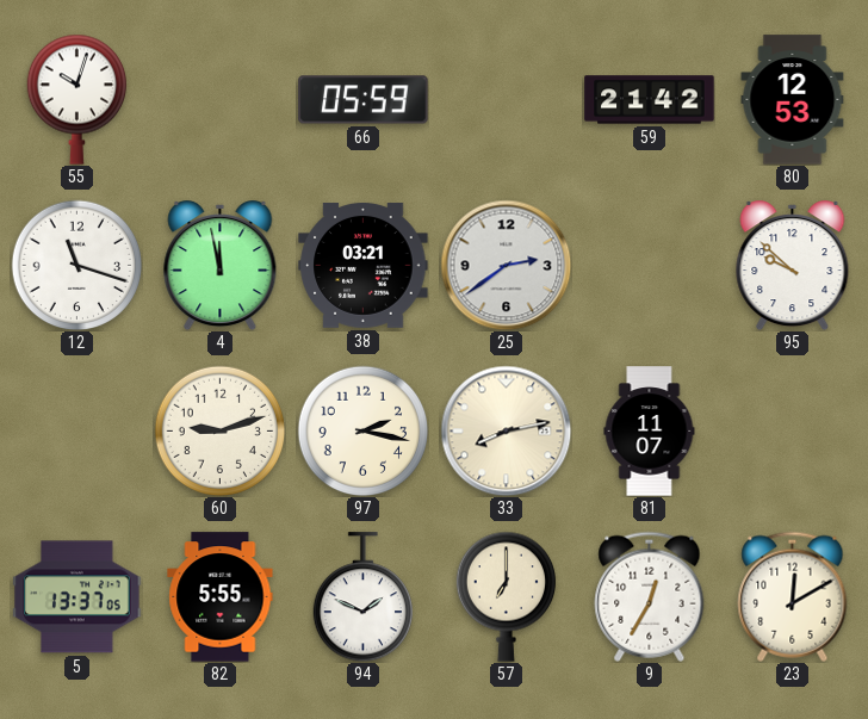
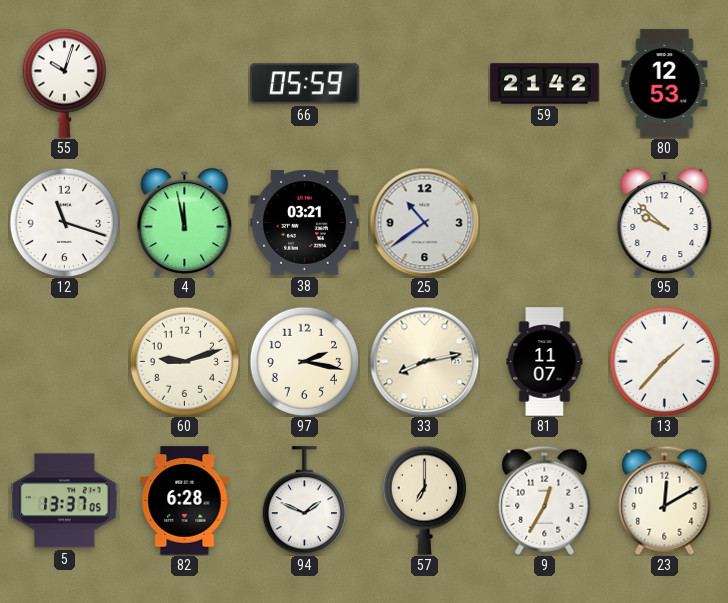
25: 2:39 -> 10:39 (424, 222)
13: none -> 1:37 (664, 361)
82: 5:55 -> 6:28 (185, 501)
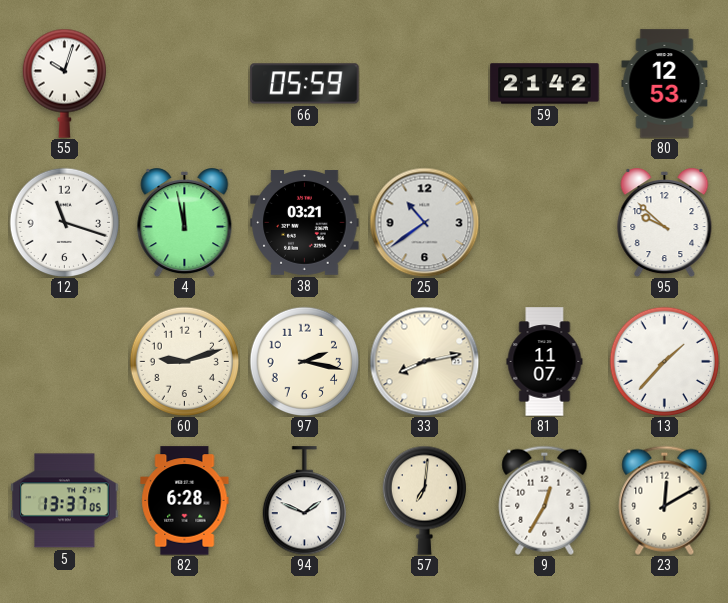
57: 7:00 -> 7:01 (424, 500)
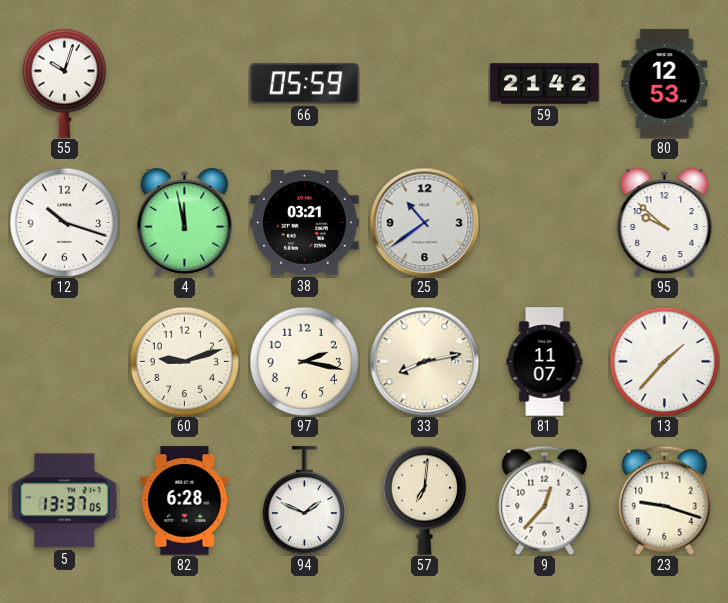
12: 11:18 -> 10:18 (64, 222)
9: 12:35 -> 12:37 (545, 500)
23: 12:10 -> 9:18 (665, 500)
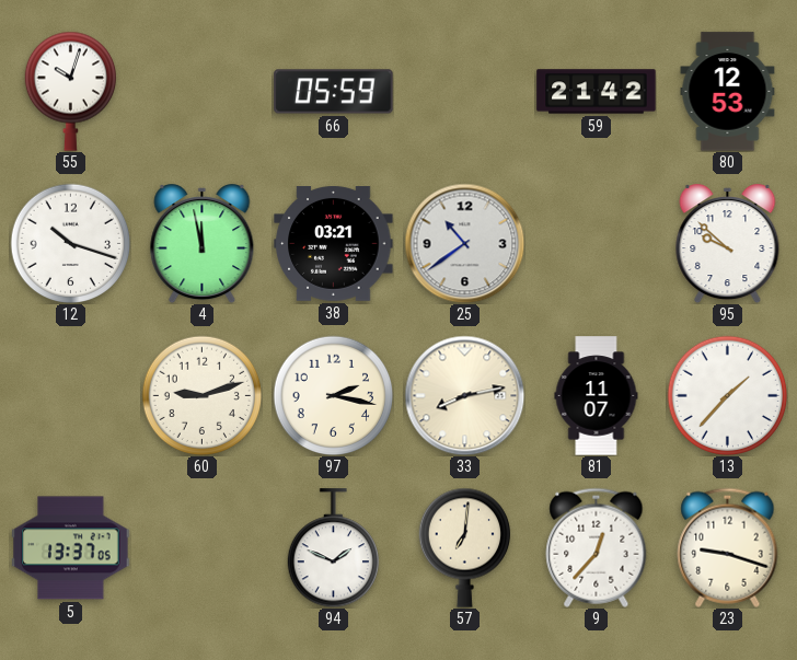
82: 6:28 -> none (185, 501)
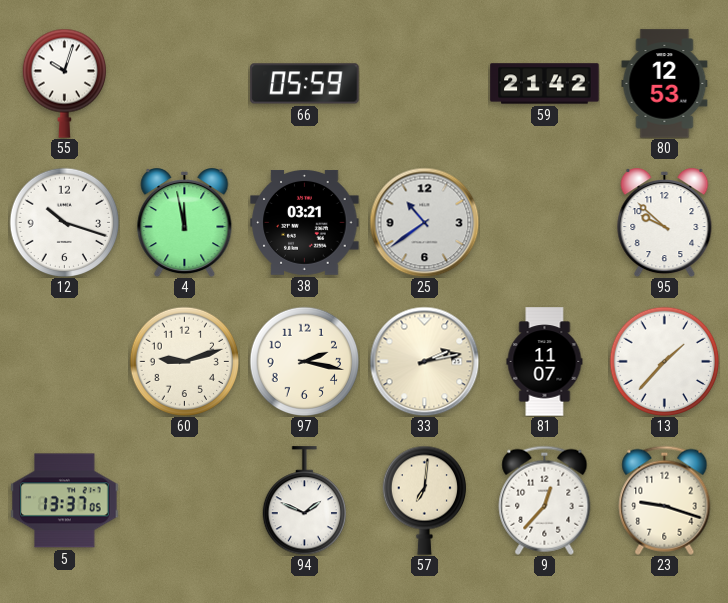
33: 8:13 -> 2:13 (424, 361)
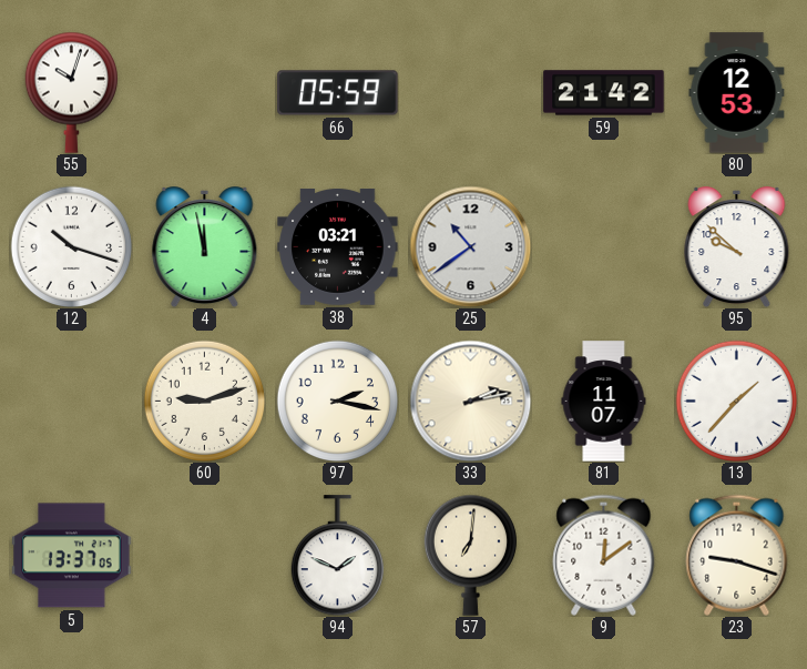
9: 12:37 -> 12:09 (604, 555)
